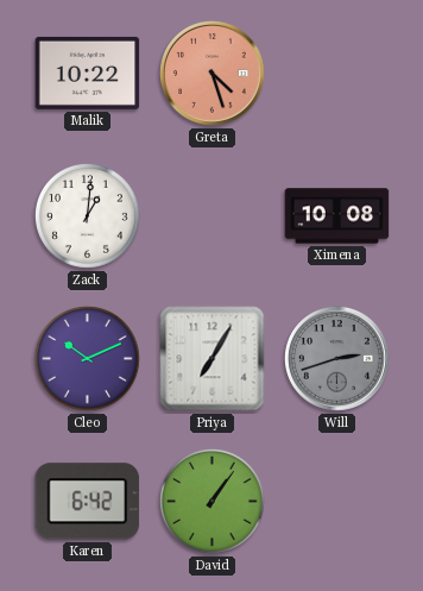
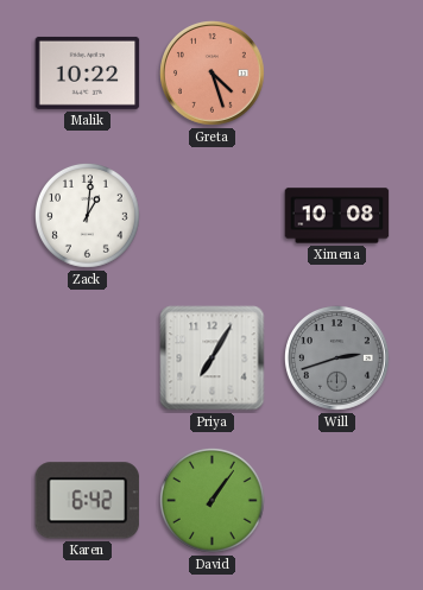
Cleo: 10:11 -> none (87, 358)
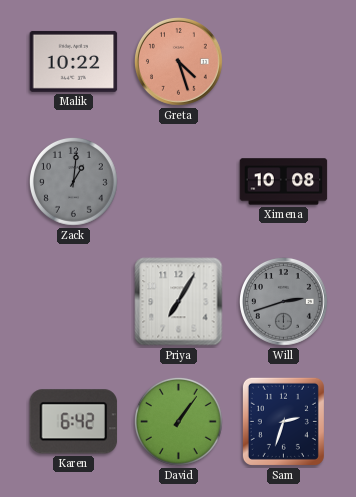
Zack dial: white -> grey (73, 181)
Sam: none -> 2:33 (283, 421)
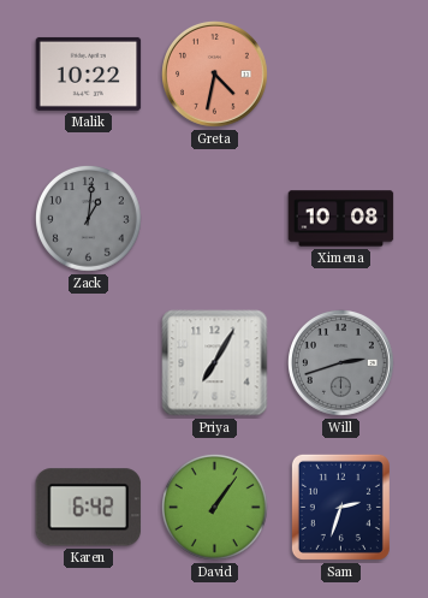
Greta: 4:27 -> 4:32 (215, 75)
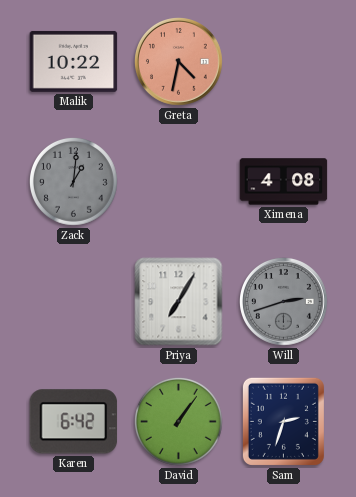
Ximena: 10:08 -> 4:08 (284, 182)
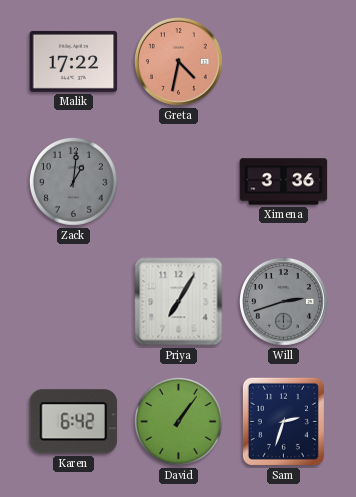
Malik: 10:22 -> 17:22 (74, 61)
Ximena: 4:08 -> 3:36 (284, 182)
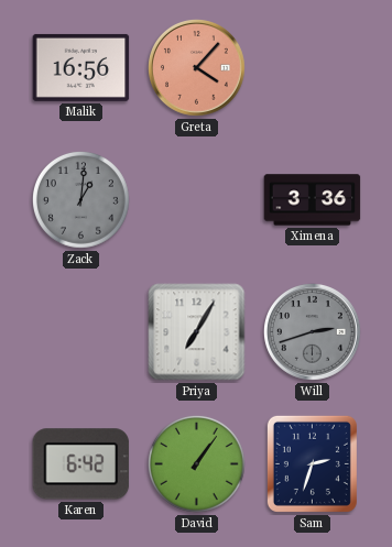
Malik: 17:22 -> 16:56 (81, 67)
Greta: 4:32 -> 4:07 (197, 68)
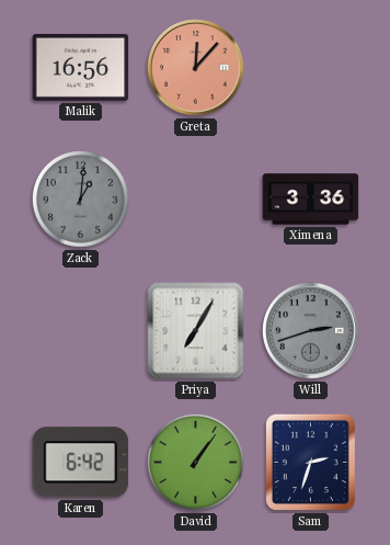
Greta: 4:07 -> 12:07 (196, 68)
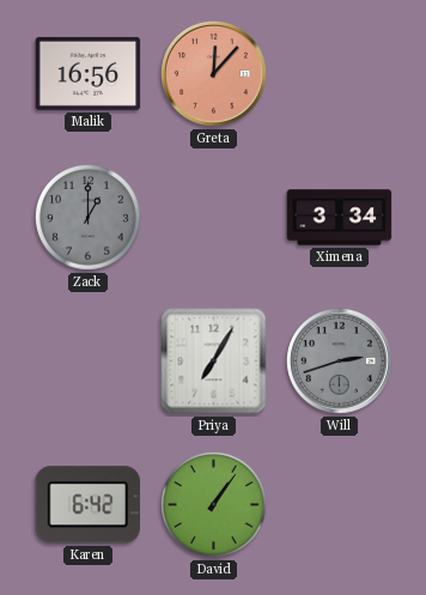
Zack: 1:01 -> 1:00 (87, 217)
Ximena: 3:36 -> 3:34 (340, 218)
Sam: 2:33 -> none (310, 462)
